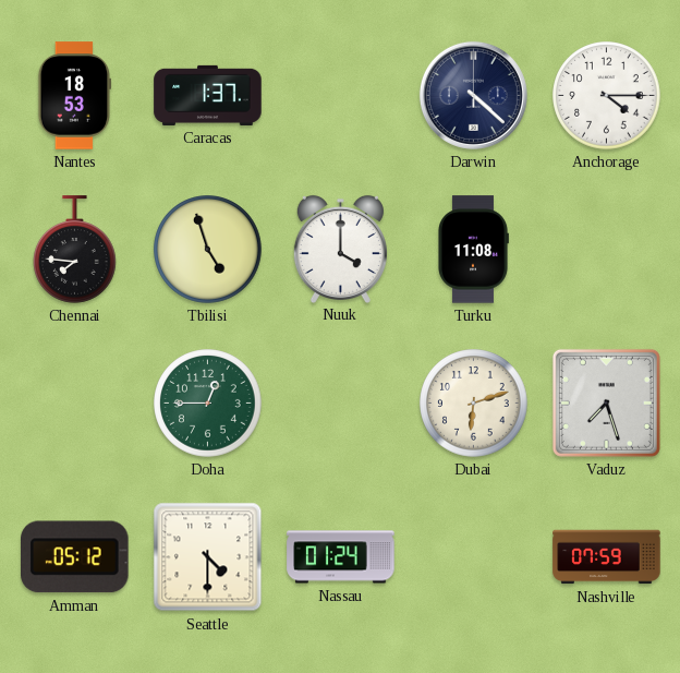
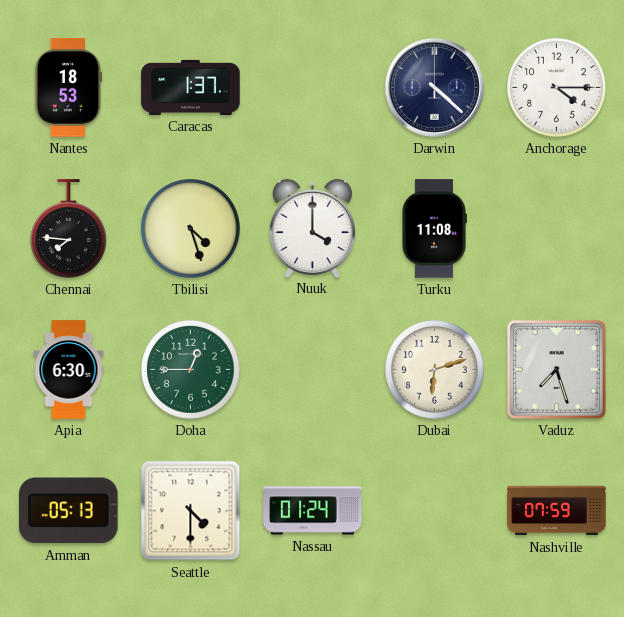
Tbilisi: 4:57 -> 4:27 (191, 229)
Apia: none -> 6:30 (69, 370)
Amman: 05:12 -> 05:13 (69, 511)
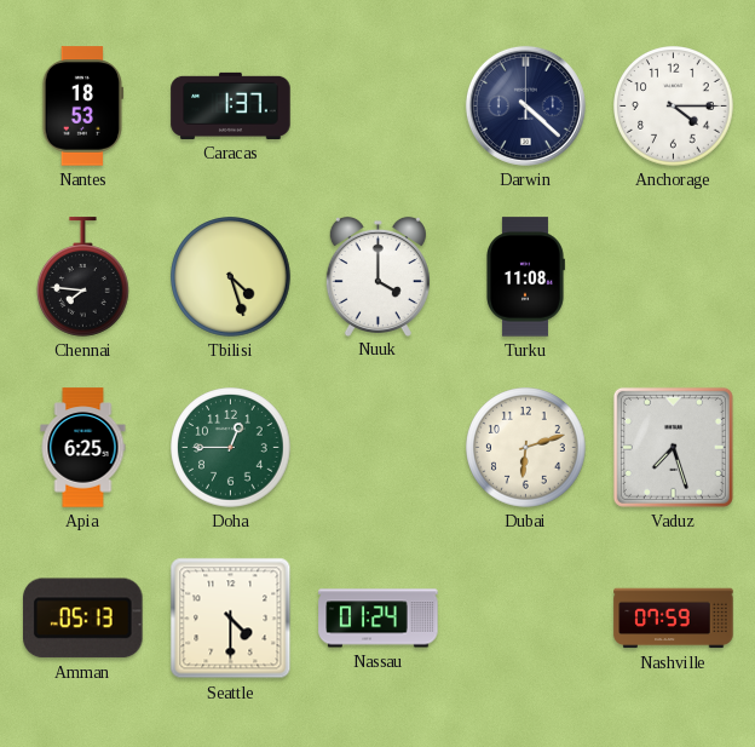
Apia: 6:30 -> 6:25 (83, 448)
